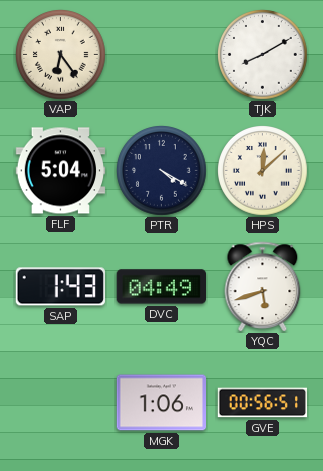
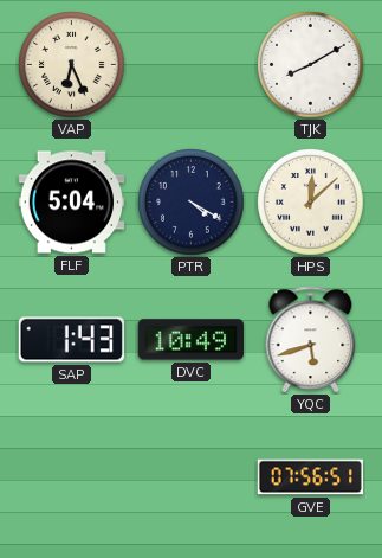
VAP: 6:24 -> 6:26 (72, 65)
DVC: 04:49 -> 10:49 (190, 340)
MGK: 1:06 -> none (161, 403)
GVE: 00:56 -> 07:56 (310, 477)
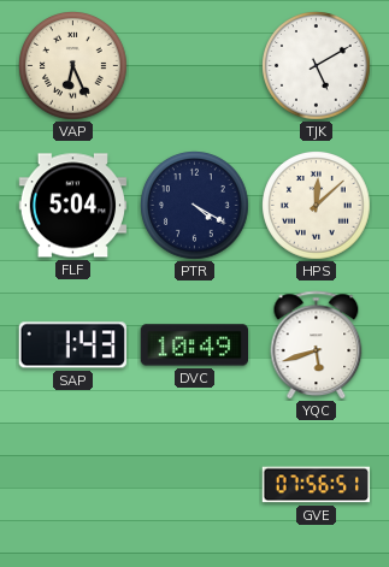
TJK: 8:10 -> 5:10 (317, 66)
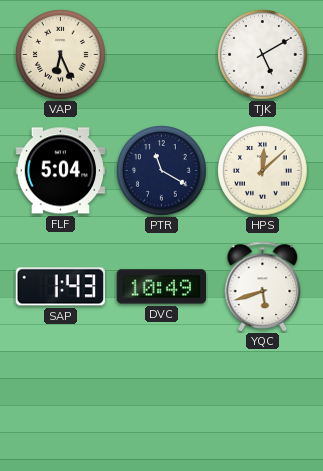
PTR: 4:20 -> 11:20 (162, 171)
GVE: 07:56 -> none (316, 485)
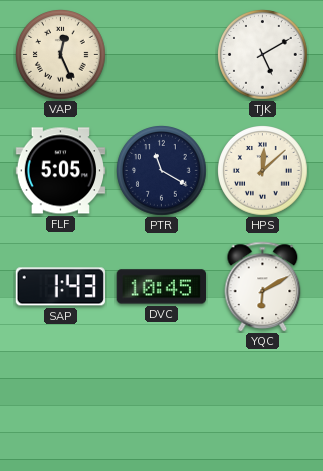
VAP: 6:26 -> 12:26 (61, 55)
FLF: 5:04 -> 5:05 (61, 171)
DVC: 10:49 -> 10:45 (161, 287)
YQC: 5:42 -> 6:10 (263, 287)
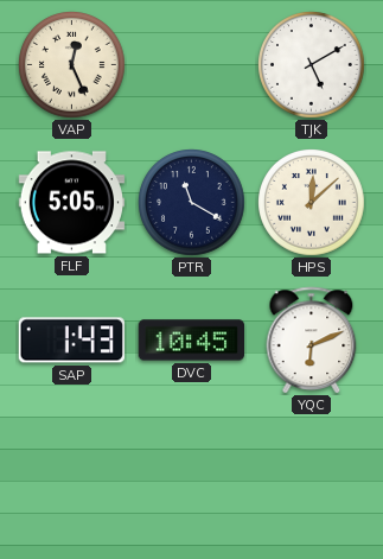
YQC: 6:10 -> 6:11 (312, 341)
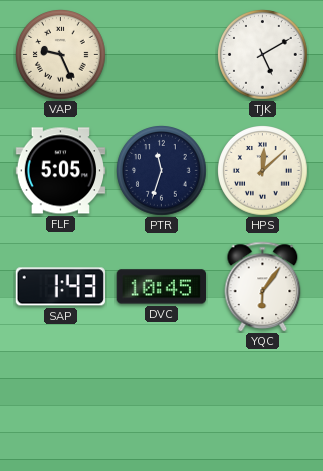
VAP: 12:26 -> 9:26 (61, 55)
PTR: 11:20 -> 11:33 (162, 171)
YQC: 6:11 -> 6:06 (263, 287)
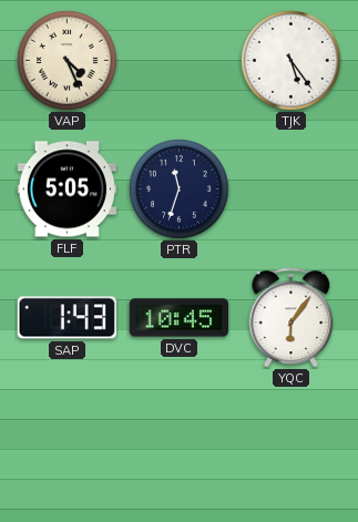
VAP: 9:26 -> 4:26 (68, 61)
TJK: 5:10 -> 5:24 (291, 61)
HPS: 12:08 -> none (263, 171)
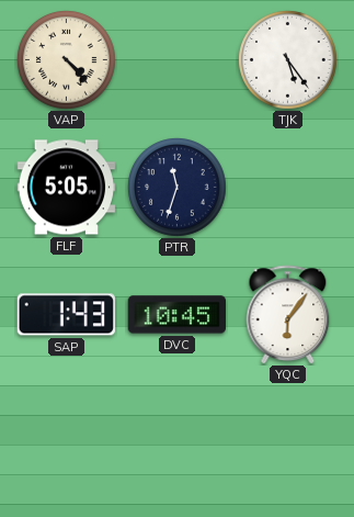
VAP: 4:26 -> 4:23 (67, 60)
